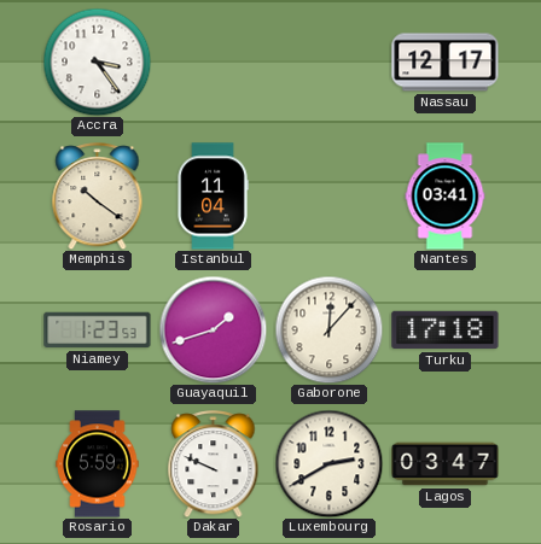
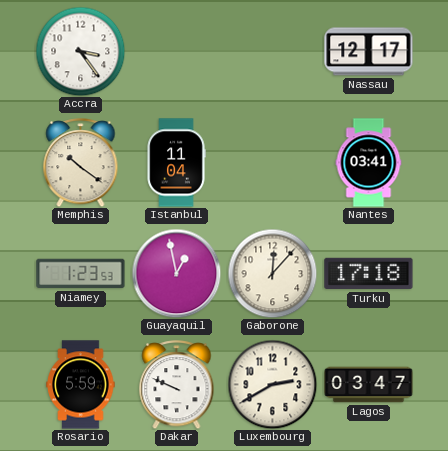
Guayaquil: 1:42 -> 12:58 (176, 273)
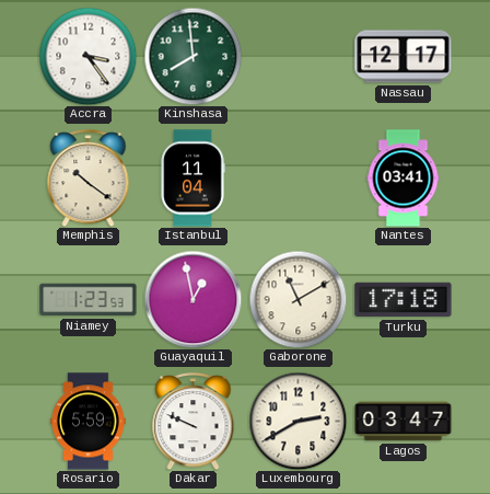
Kinshasa: none -> 7:59 (192, 56)
Gaborone: 12:07 -> 11:10 (297, 299)
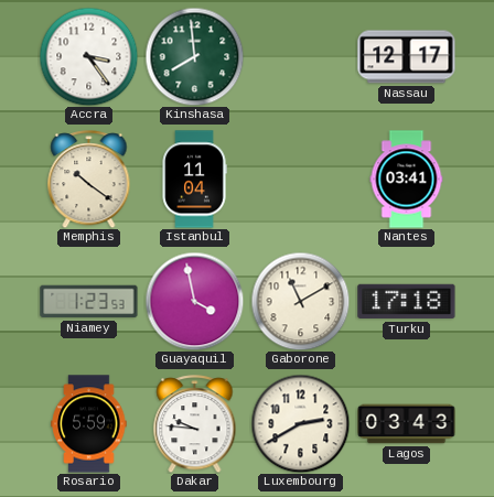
Guayaquil: 12:58 -> 3:58 (194, 301)
Dakar: 9:49 -> 9:46 (195, 424)
Lagos: 03:47 -> 03:43 (407, 424)
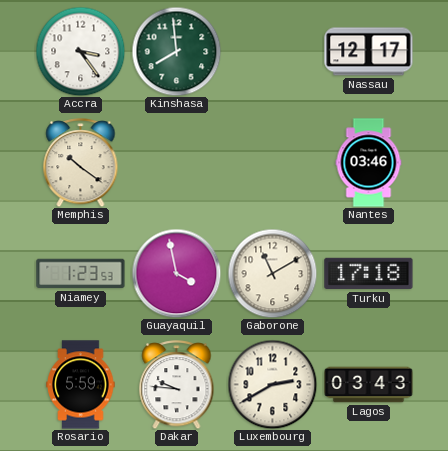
Istanbul: 11:04 -> none (194, 180)
Nantes: 03:41 -> 03:46 (369, 163)
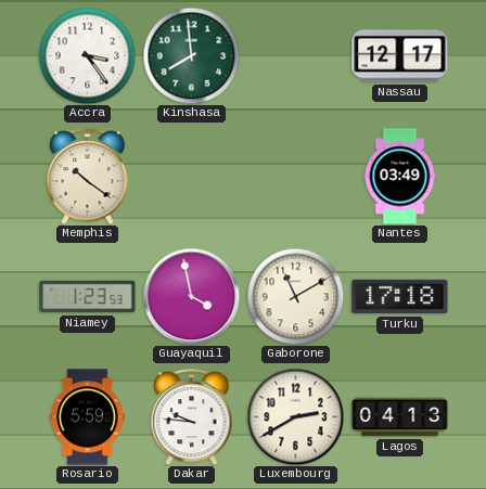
Nantes: 03:46 -> 03:49 (400, 177)
Lagos: 03:43 -> 04:13 (400, 417)
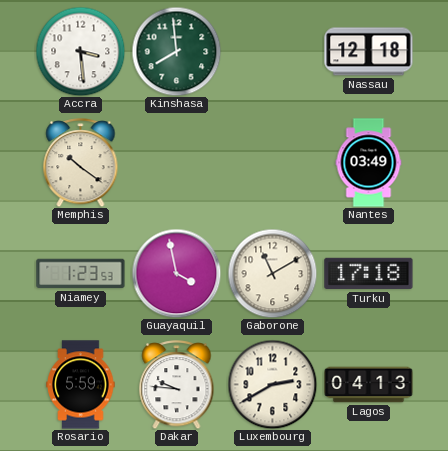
Accra: 3:24 -> 3:29 (80, 51)
Nassau: 12:17 -> 12:18 (369, 52)
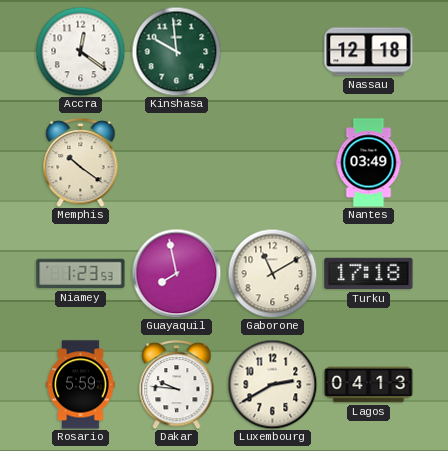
Accra: 3:29 -> 12:21 (80, 51)
Kinshasa: 7:59 -> 9:59 (176, 51)
Guayaquil: 3:58 -> 7:58 (176, 273)
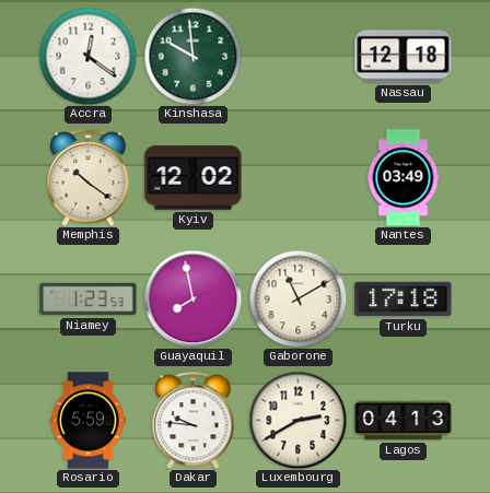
Kyiv: none -> 12:02 (194, 178)
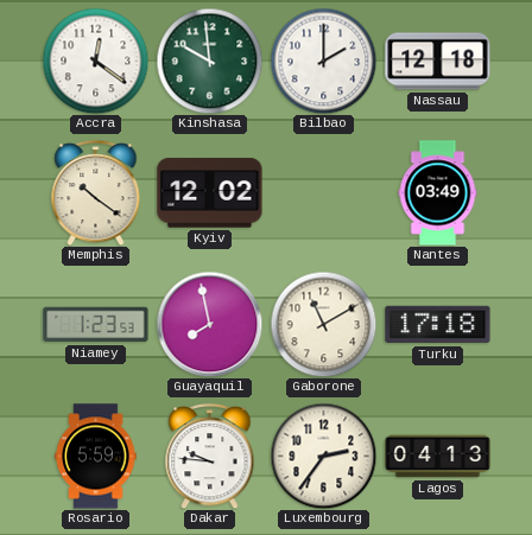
Bilbao: none -> 2:00 (323, 60)
Luxembourg: 2:40 -> 2:36 (323, 456)
